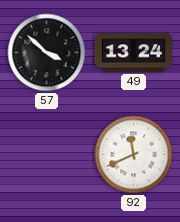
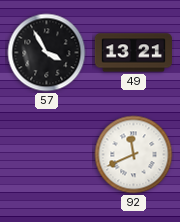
57: 3:52 -> 3:55 (47, 53)
49: 13:24 -> 13:21 (133, 53)
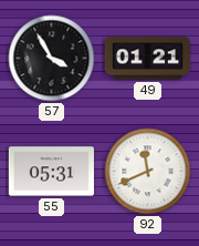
49: 13:21 -> 01:21 (147, 59)
55: none -> 05:31 (51, 172)
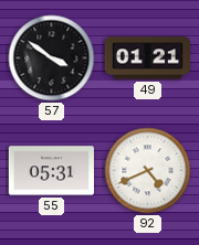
57: 3:55 -> 3:51 (52, 58)
92: 11:41 -> 4:41 (148, 171)
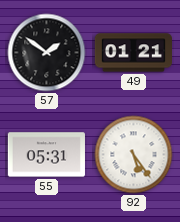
57: 3:51 -> 1:51 (47, 53)
92: 4:41 -> 5:24 (134, 155)
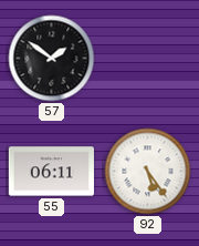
49: 01:21 -> none (133, 53)
55: 05:31 -> 06:11 (51, 172)
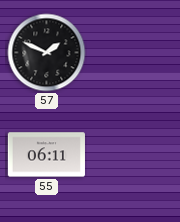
57: 1:51 -> 1:49 (47, 53)
92: 5:24 -> none (148, 172)
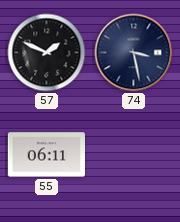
74: none -> 3:28 (134, 53)
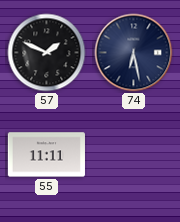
74: 3:28 -> 6:28 (134, 53)
55: 06:11 -> 11:11 (46, 155)
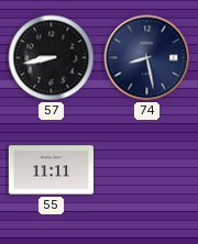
57: 1:49 -> 8:43 (52, 58)
74: 6:28 -> 8:28 (147, 58)
